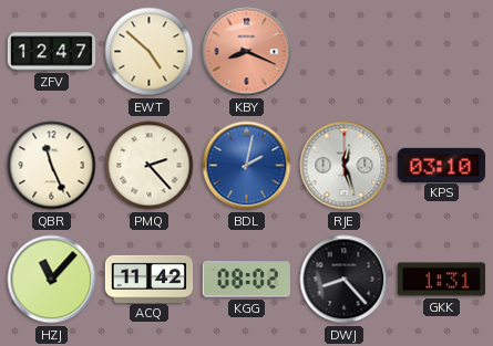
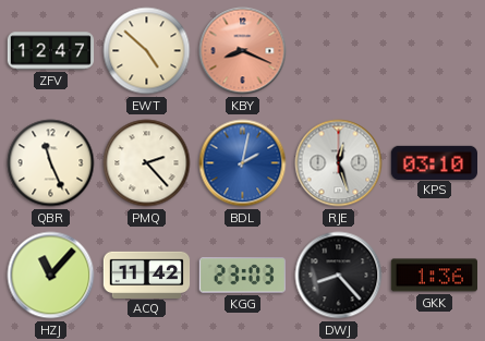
KGG: 08:02 -> 23:03 (242, 276)
GKK: 1:31 -> 1:36 (434, 276)
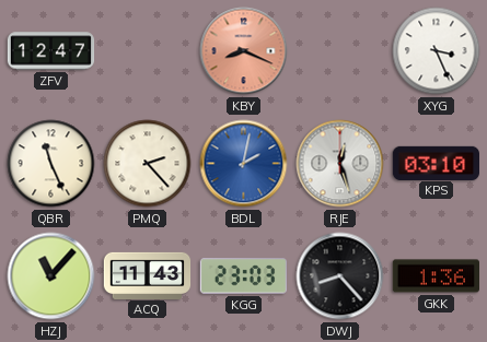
EWT: 4:52 -> none (147, 51)
XYG: none -> 3:26 (437, 51)
ACQ: 11:42 -> 11:43 (148, 275)
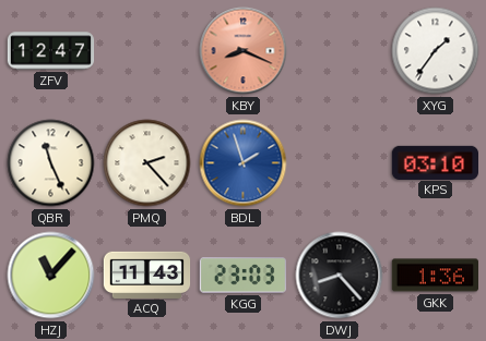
XYG: 3:26 -> 1:36 (436, 51)
BDL: 2:02 -> 1:57 (244, 163)
RJE: 12:27 -> none (340, 164)
